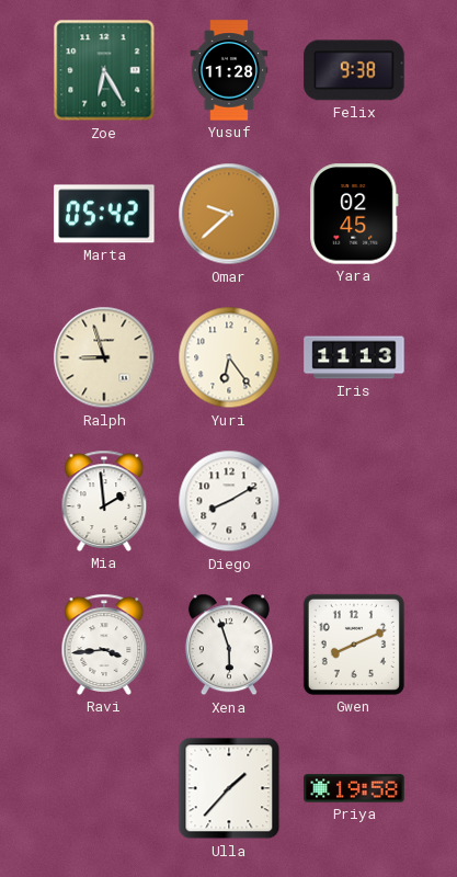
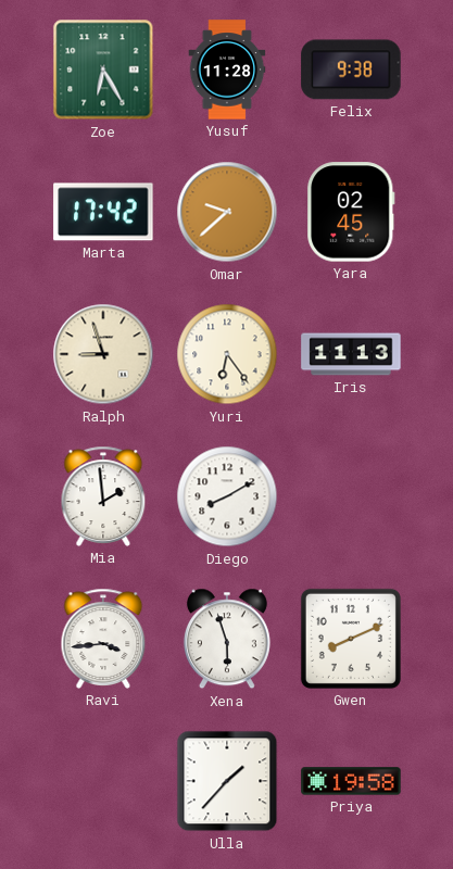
Marta: 05:42 -> 17:42 (103, 212)
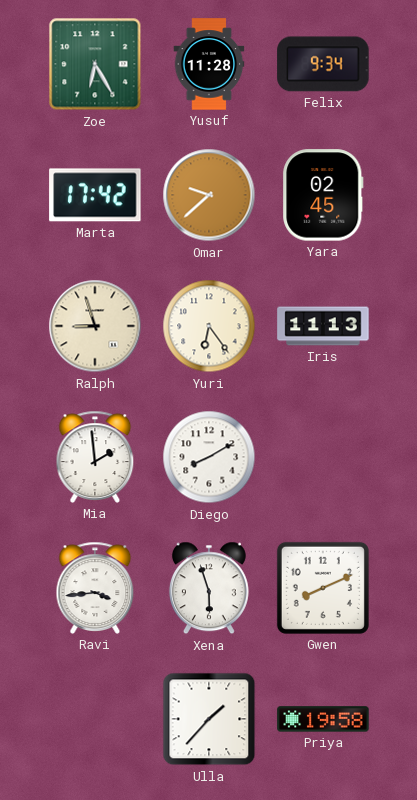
Felix: 9:38 -> 9:34 (323, 64)
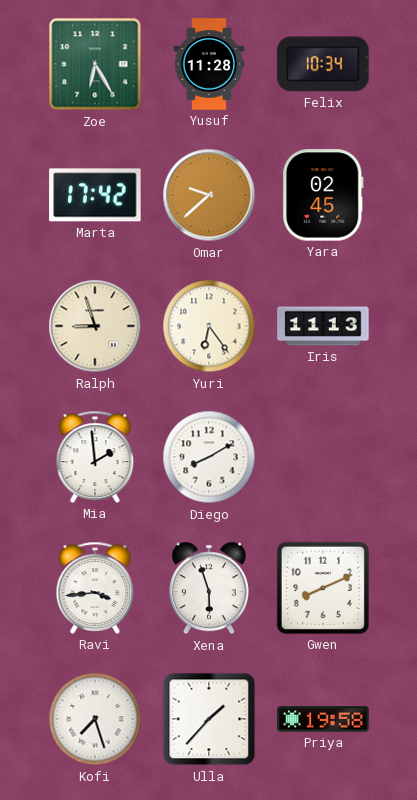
Felix: 9:34 -> 10:34 (323, 64)
Kofi: none -> 7:27 (95, 719)
